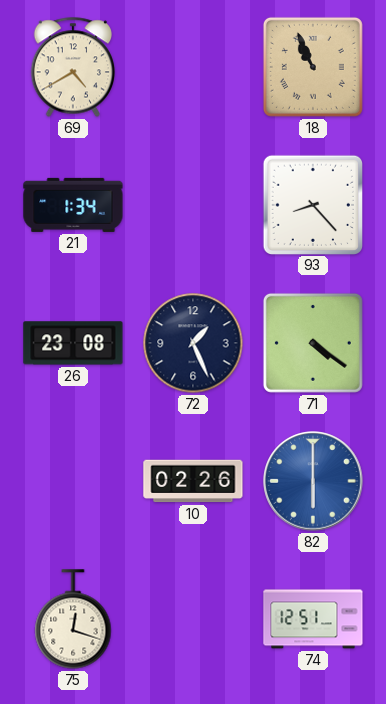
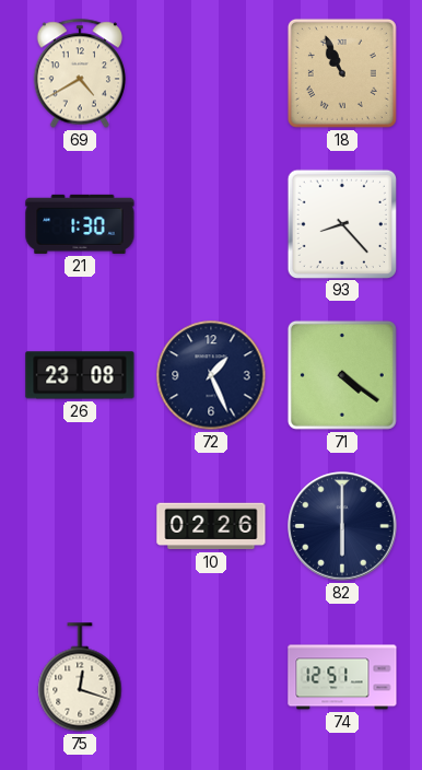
21: 1:34 -> 1:30 (80, 224)
82 dial: blue -> navy (342, 526)
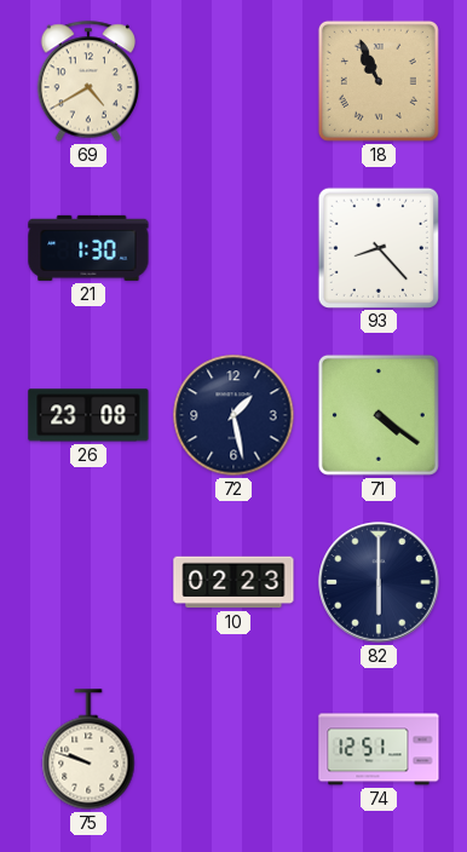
72: 1:26 -> 1:28 (234, 415)
10: 02:26 -> 02:23 (234, 582)
75: 12:18 -> 9:48 (88, 749)
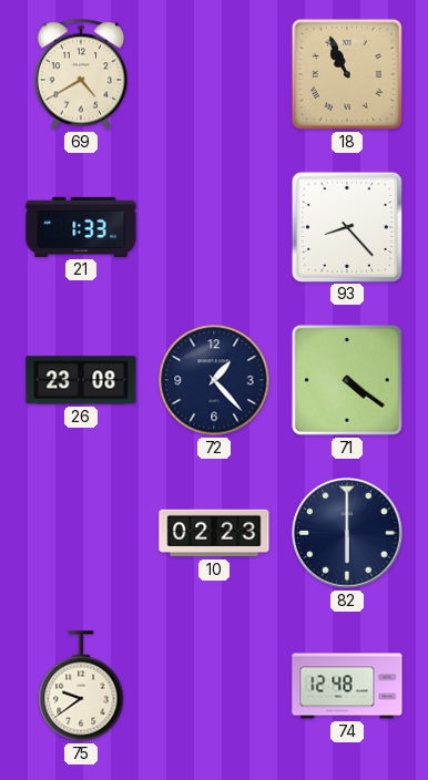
21: 1:30 -> 1:33 (81, 227)
72: 1:28 -> 1:23 (214, 380)
75: 9:48 -> 9:39 (81, 686)
74: 12:51 -> 12:48 (347, 686)
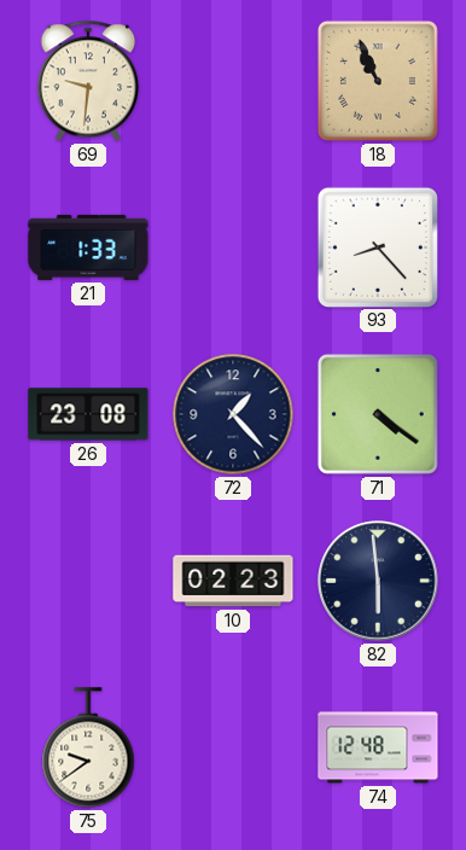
69: 4:40 -> 9:31 (88, 81)
82: 6:00 -> 5:59 (378, 581)
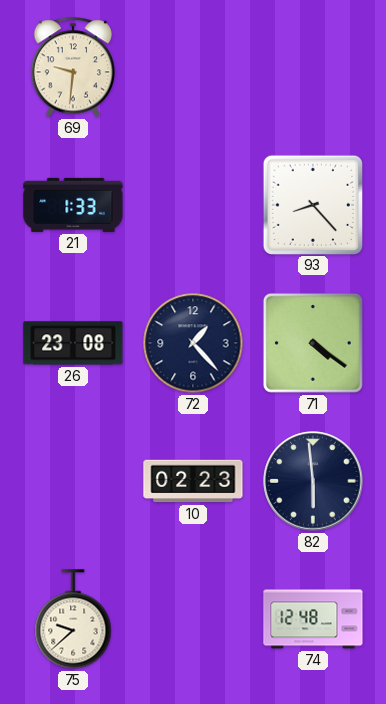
18: 10:56 -> none (378, 81)
75: 9:39 -> 9:38 (73, 619)
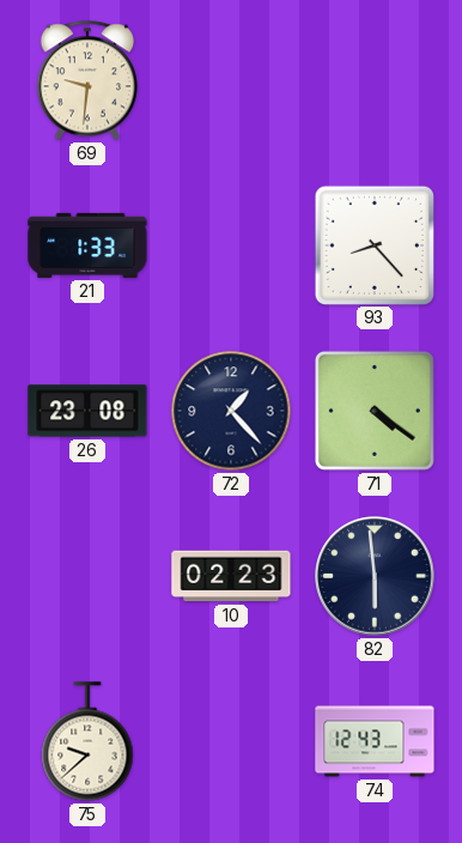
74: 12:48 -> 12:43 (375, 741)
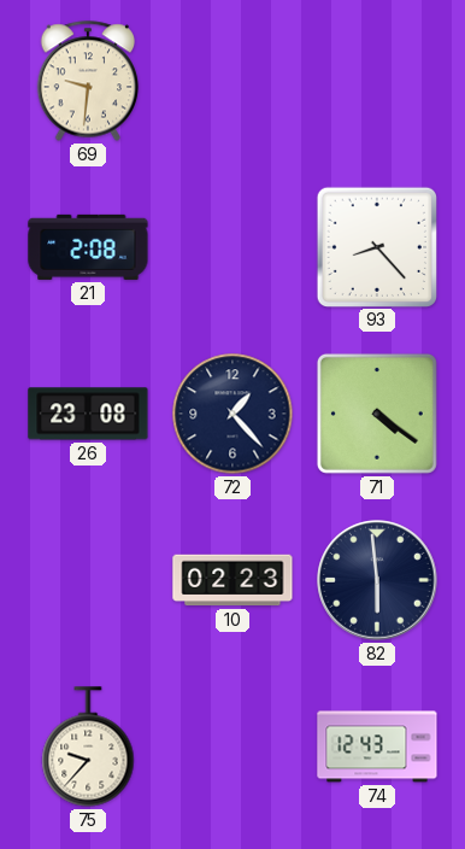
21: 1:33 -> 2:08 (88, 247)
75: 9:38 -> 9:37 (88, 746)
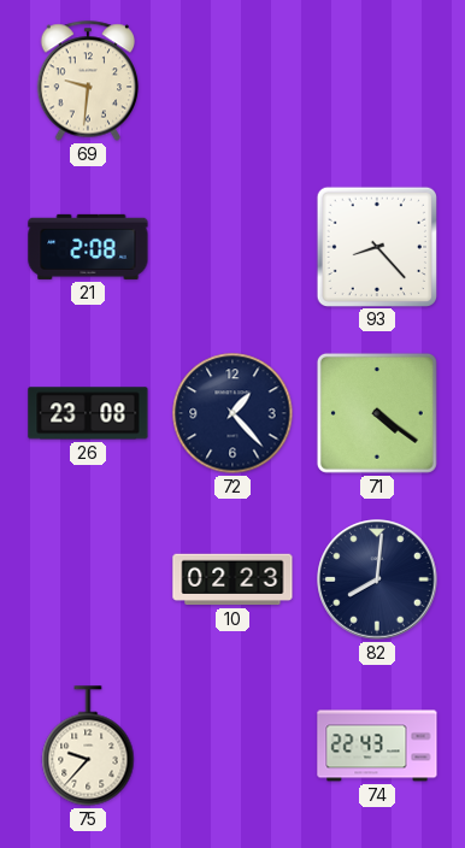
82: 5:59 -> 8:01 (377, 579)
74: 12:43 -> 22:43 (377, 746)
